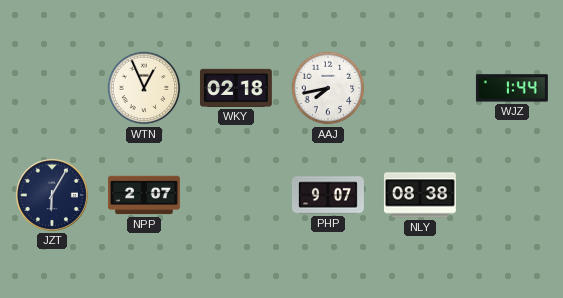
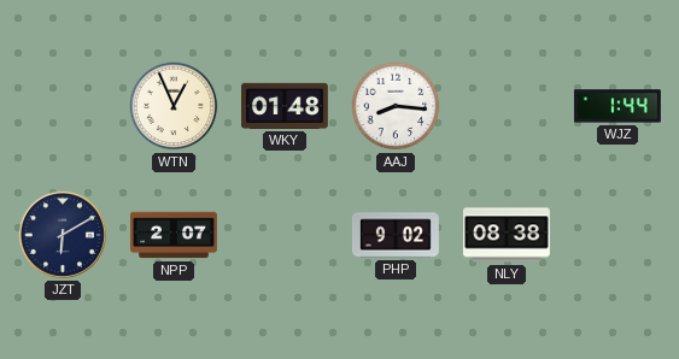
WKY: 02:18 -> 01:48 (285, 106)
AAJ: 7:43 -> 8:16 (396, 106)
JZT: 6:05 -> 6:10 (63, 235)
PHP: 9:07 -> 9:02 (396, 235)
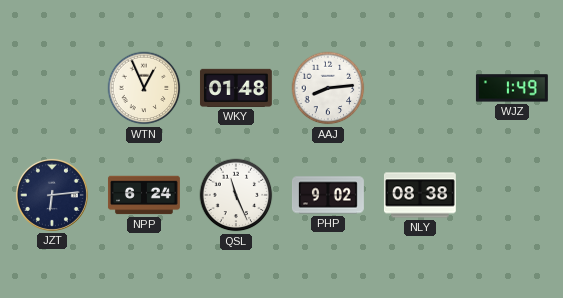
AAJ: 8:16 -> 8:14 (328, 88)
WJZ: 1:44 -> 1:49 (512, 88)
JZT: 6:10 -> 6:14 (52, 195)
NPP: 2:07 -> 6:24 (144, 195)
QSL: none -> 11:26 (236, 195)
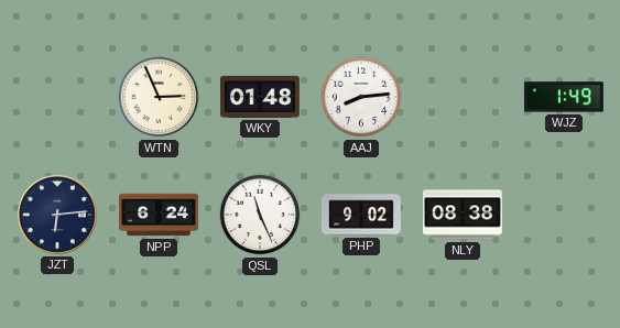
WTN: 12:56 -> 2:56 (159, 97)
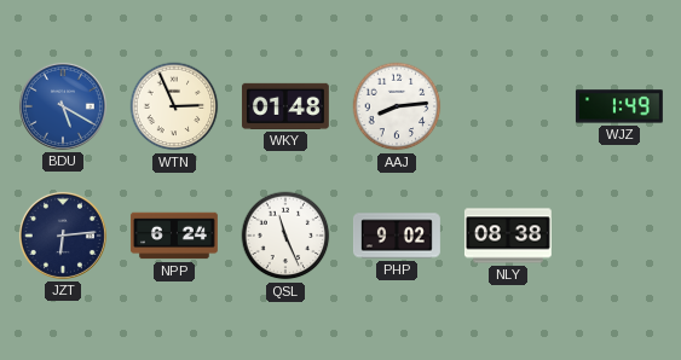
BDU: none -> 5:20 (63, 106)
